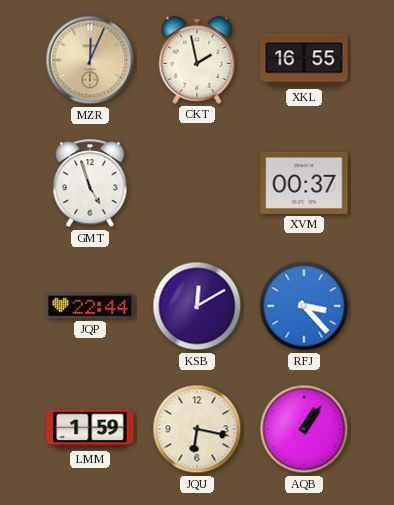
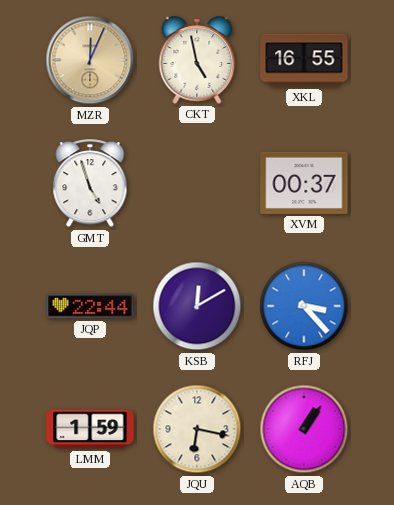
CKT: 1:58 -> 4:58 (197, 60)
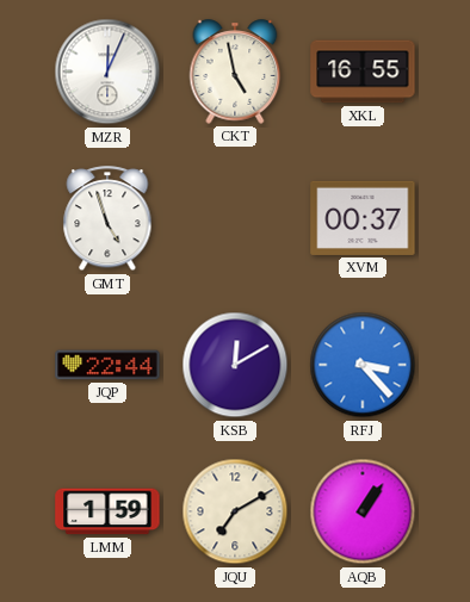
MZR dial: champagne -> white (107, 72)
JQU: 6:17 -> 7:10 (235, 511)
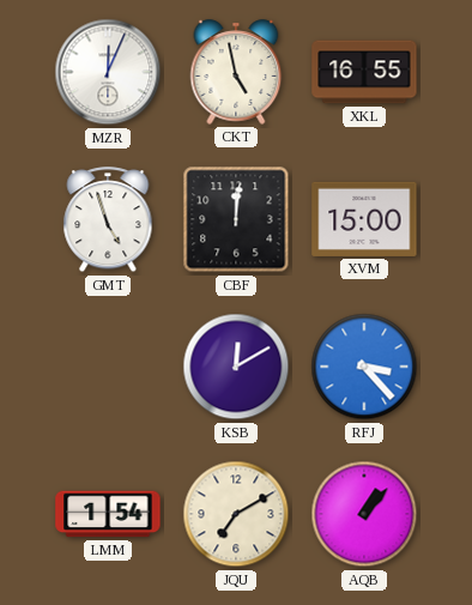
CBF: none -> 12:01 (236, 219)
XVM: 00:37 -> 15:00 (364, 219)
JQP: 22:44 -> none (107, 365)
LMM: 1:59 -> 1:54 (108, 514)
AQB: 1:06 -> 1:07 (364, 514)
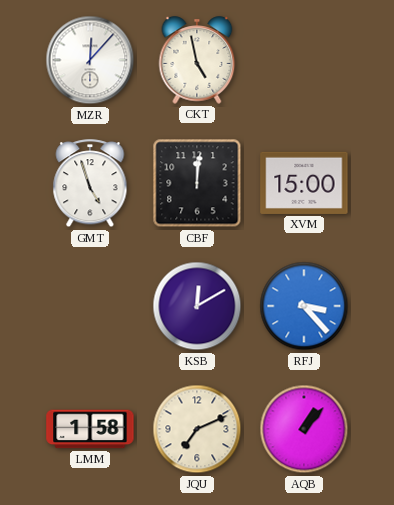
MZR: 12:04 -> 12:07 (90, 60)
XKL: 16:55 -> none (364, 72)
LMM: 1:54 -> 1:58 (90, 429)
JQU: 7:10 -> 7:11 (197, 429)
